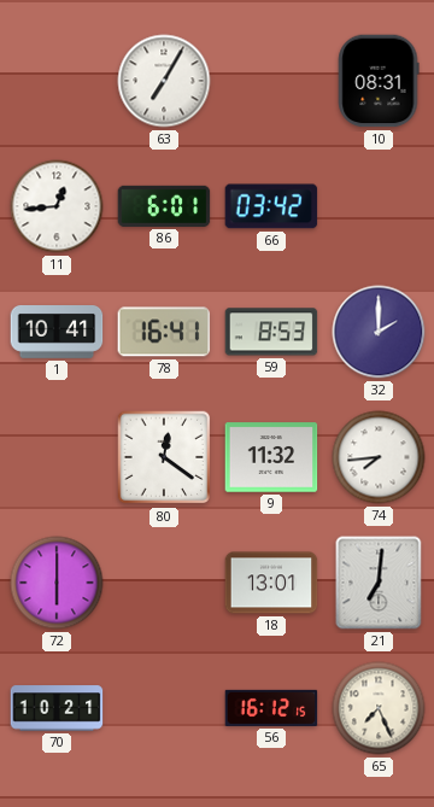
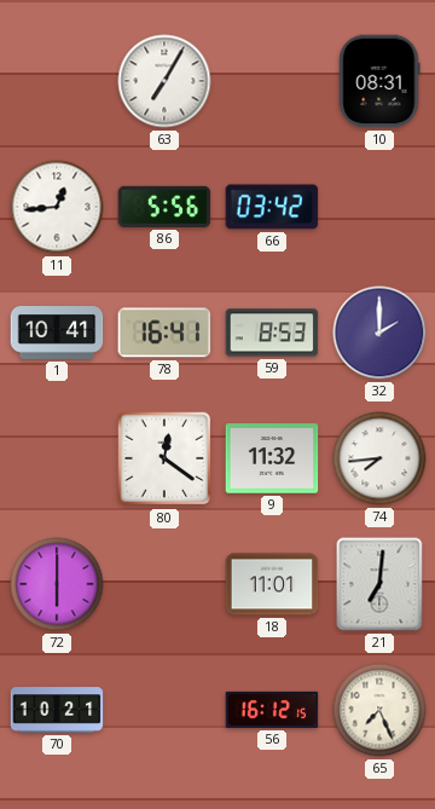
86: 6:01 -> 5:56 (164, 207)
18: 13:01 -> 11:01 (272, 584)
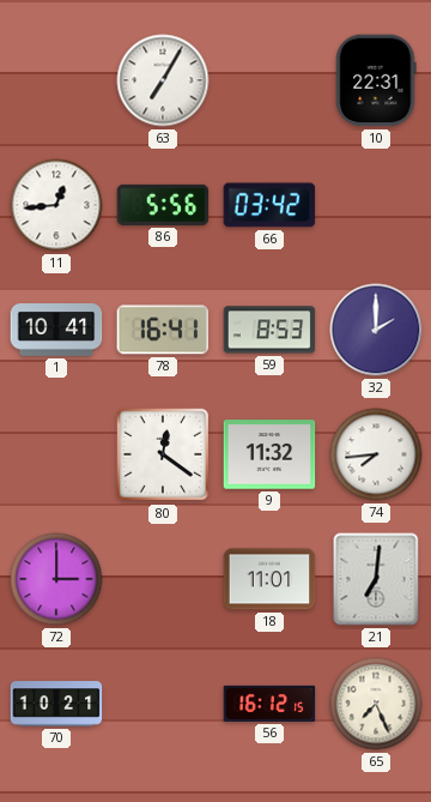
10: 08:31 -> 22:31 (376, 80)
72: 6:00 -> 3:00 (56, 579)
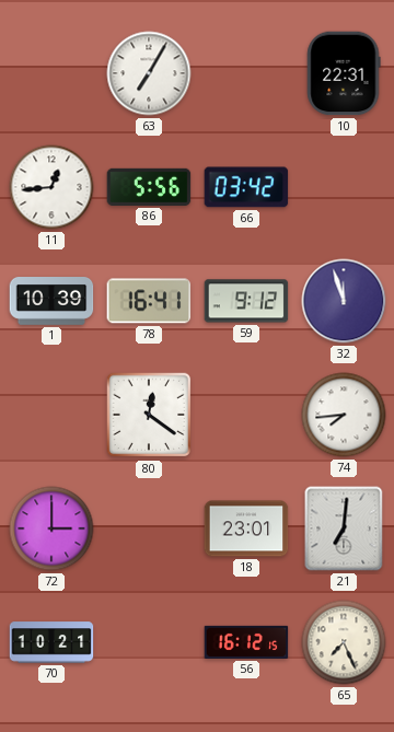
1: 10:41 -> 10:39 (51, 302)
59: 8:53 -> 9:12 (246, 301)
32: 2:00 -> 11:57 (344, 301)
9: 11:32 -> none (269, 454)
18: 11:01 -> 23:01 (246, 528)
